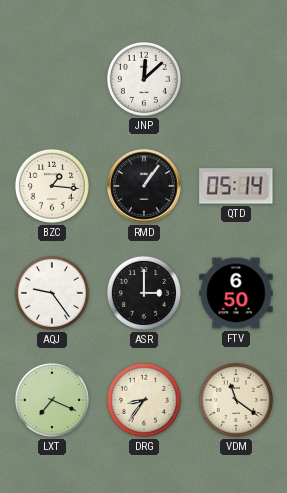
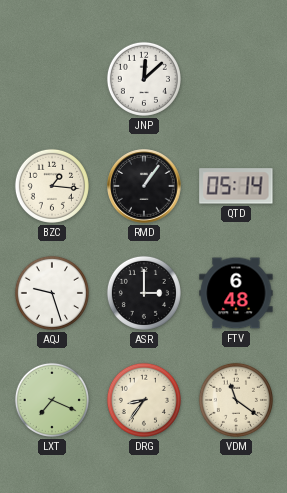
AQJ: 9:24 -> 9:27 (52, 293)
FTV: 6:50 -> 6:48 (236, 293)
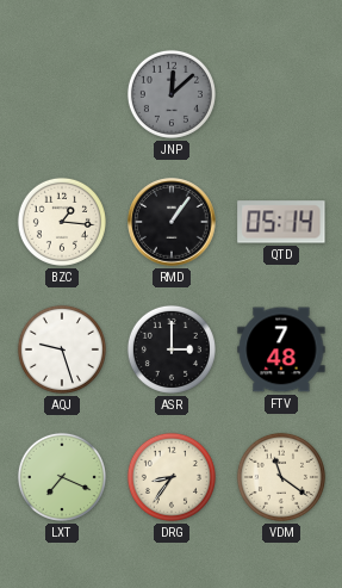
JNP dial: white -> grey (172, 94)
FTV: 6:48 -> 7:48 (281, 349)
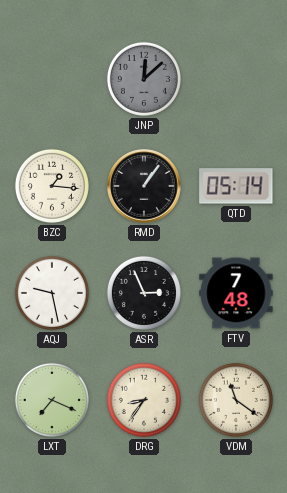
AQJ: 9:27 -> 9:28 (52, 293)
ASR: 3:00 -> 2:56 (144, 293)
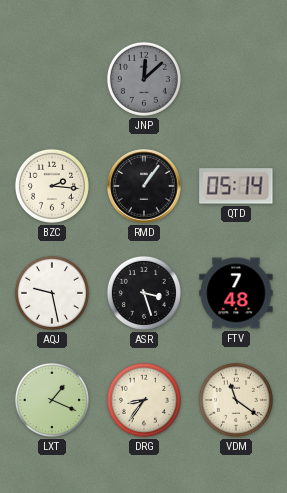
BZC: 1:16 -> 2:16 (52, 186)
ASR: 2:56 -> 3:27 (144, 293)
LXT: 7:19 -> 1:19 (52, 400)
